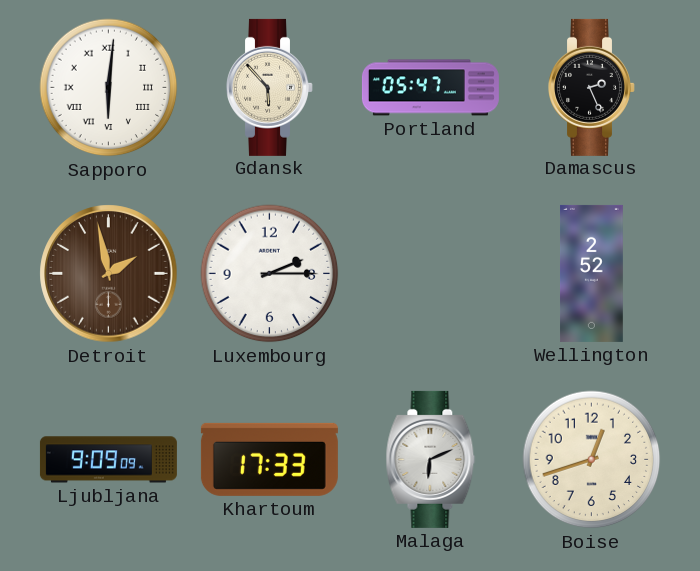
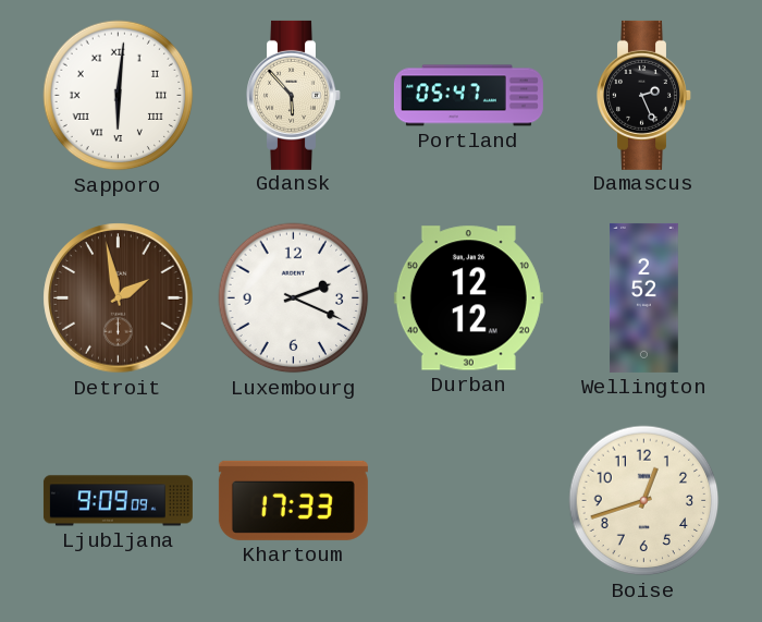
Luxembourg: 2:15 -> 2:19 (294, 298)
Durban: none -> 12:12 (468, 298)
Malaga: 6:11 -> none (431, 459)
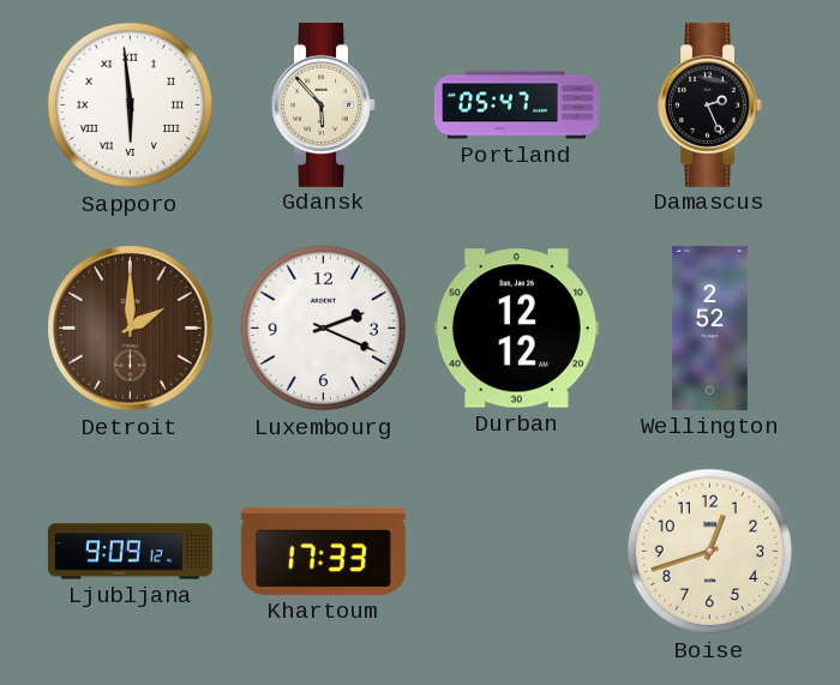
Sapporo: 6:01 -> 5:59 (131, 106)
Detroit: 1:58 -> 2:00 (131, 329)
Ljubljana: 9:09:09 -> 9:09:12 (130, 552)
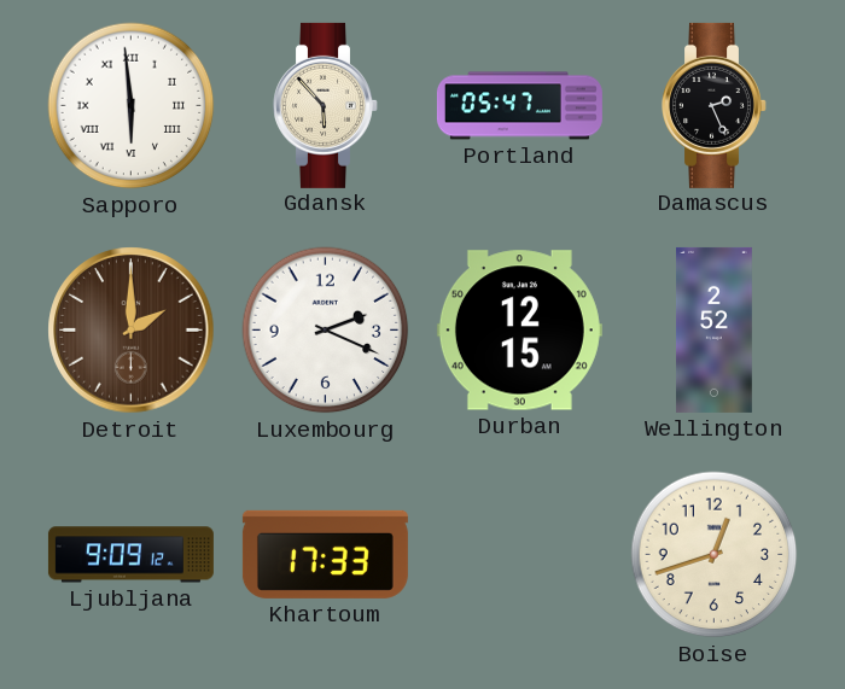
Durban: 12:12 -> 12:15 (519, 331)
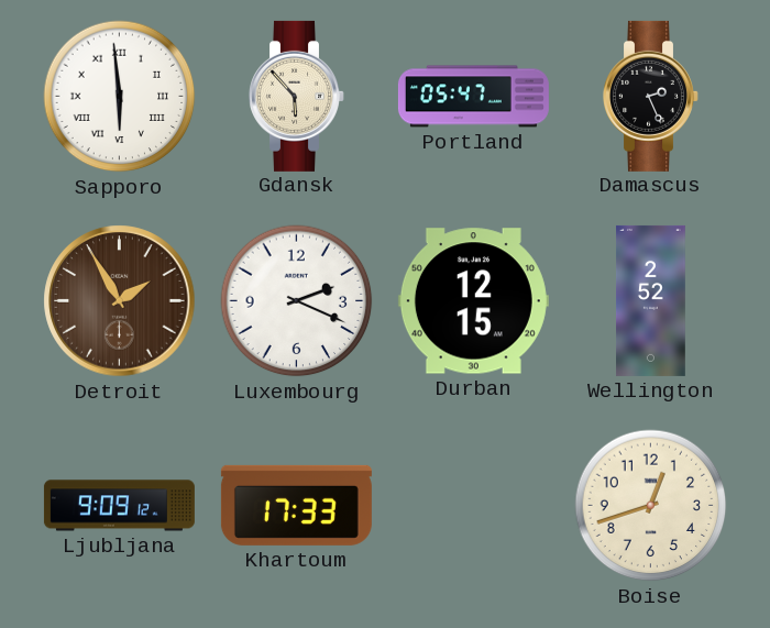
Detroit: 2:00 -> 1:55 (120, 301)
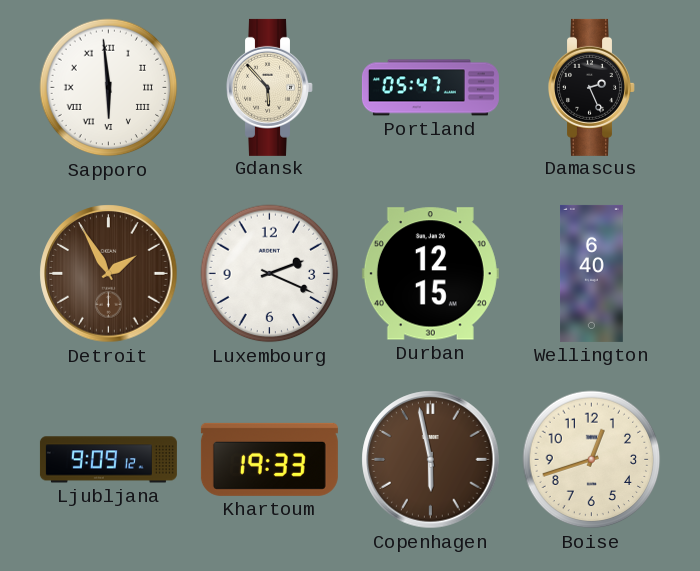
Wellington: 2:52 -> 6:40 (592, 273)
Khartoum: 17:33 -> 19:33 (269, 459)
Copenhagen: none -> 5:58 (431, 460)
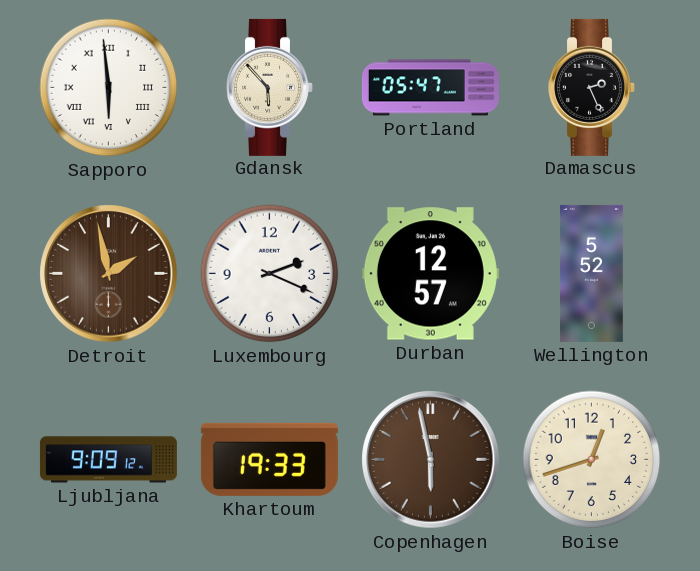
Detroit: 1:55 -> 1:58 (109, 274)
Durban: 12:15 -> 12:57 (430, 274)
Wellington: 6:40 -> 5:52 (592, 273)
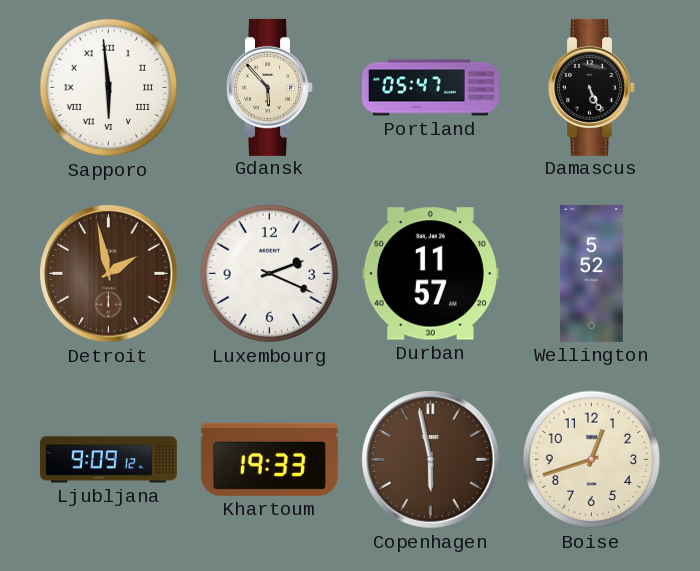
Damascus: 2:26 -> 5:26 (592, 87)
Durban: 12:57 -> 11:57 (430, 274)
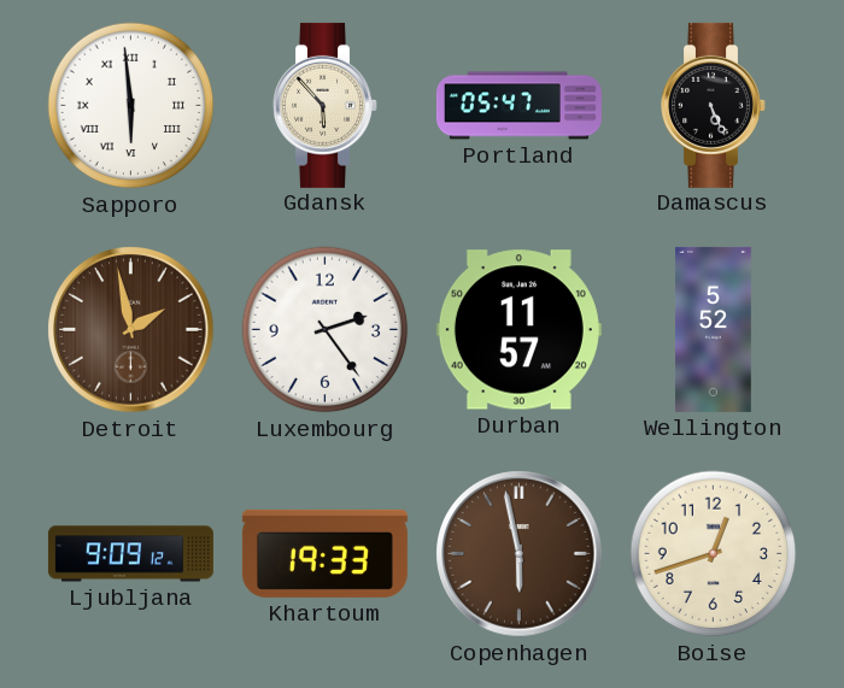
Luxembourg: 2:19 -> 2:24 (326, 330)
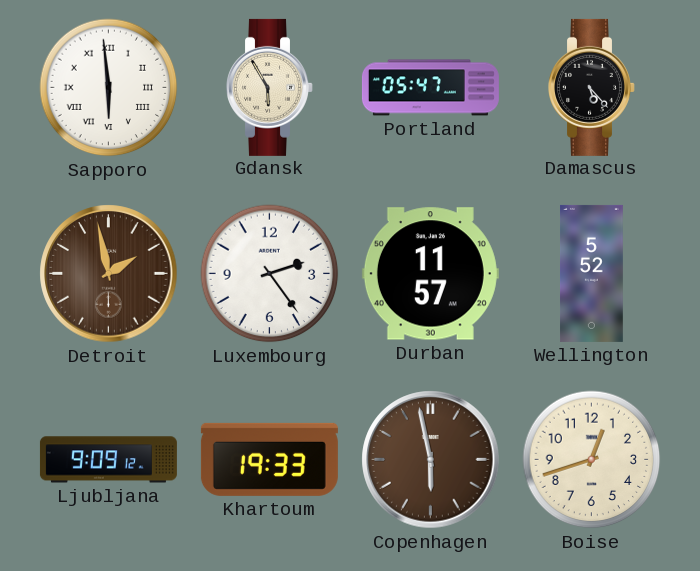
Gdansk: 5:53 -> 5:55 (270, 87)
Damascus: 5:26 -> 5:23 (592, 87)
